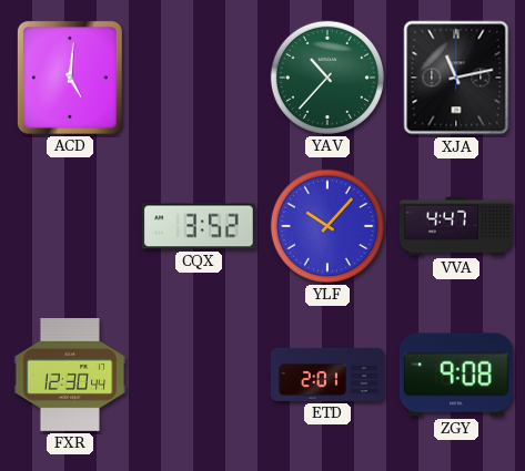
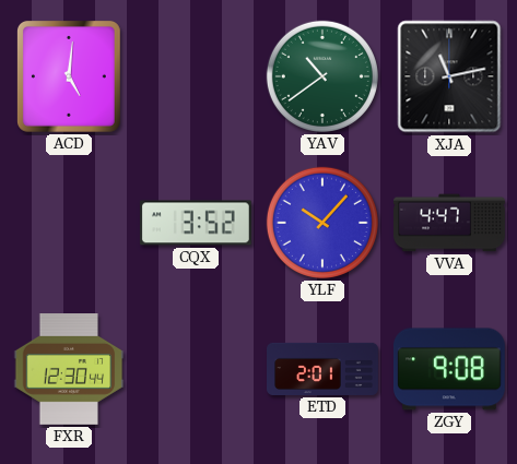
YAV: 10:37 -> 10:39 (322, 76)
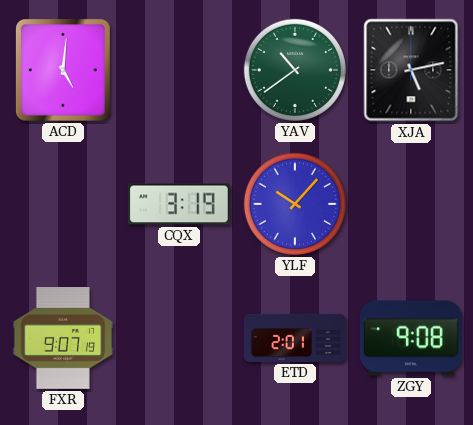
XJA: 11:13 -> 5:13 (411, 70)
CQX: 3:52 -> 3:19 (179, 204)
VVA: 4:47 -> none (450, 223)
FXR: 12:30 -> 9:07 (63, 339)
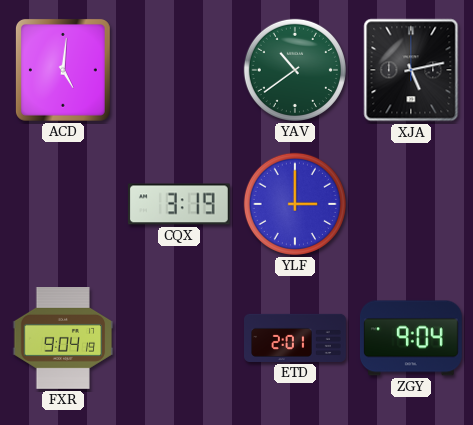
YLF: 10:07 -> 3:00 (295, 204)
FXR: 9:07 -> 9:04 (63, 339)
ZGY: 9:08 -> 9:04 (411, 338)
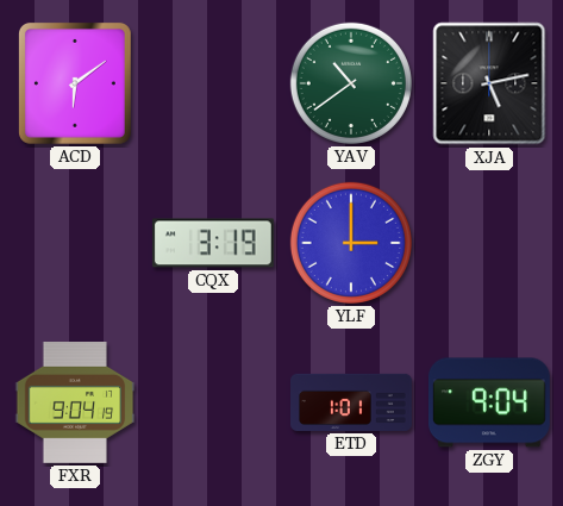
ACD: 5:01 -> 6:09 (75, 83)
ETD: 2:01 -> 1:01 (352, 402)
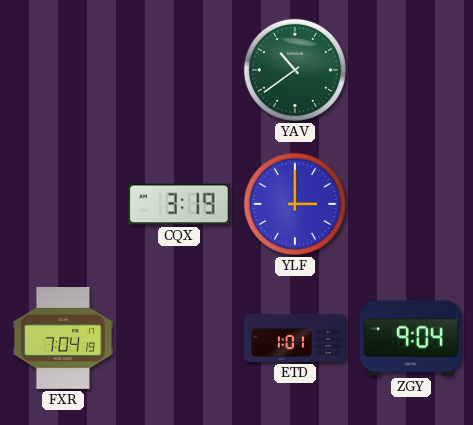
ACD: 6:09 -> none (75, 83)
XJA: 5:13 -> none (489, 83)
FXR: 9:04 -> 7:04 (63, 339)
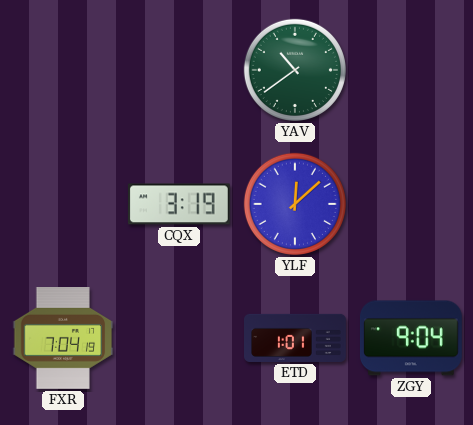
YLF: 3:00 -> 12:08 (295, 204)
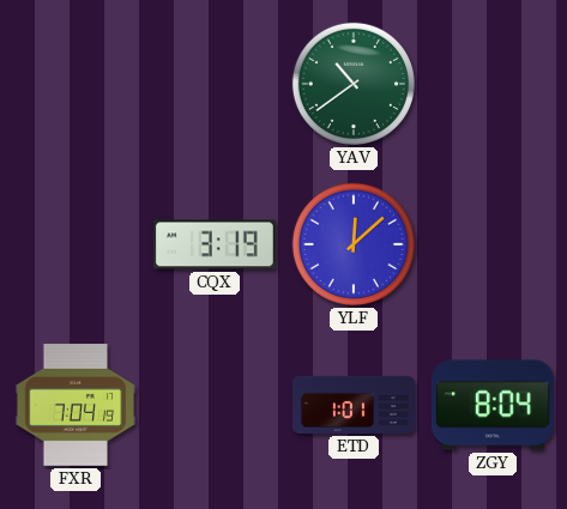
ZGY: 9:04 -> 8:04 (493, 405)
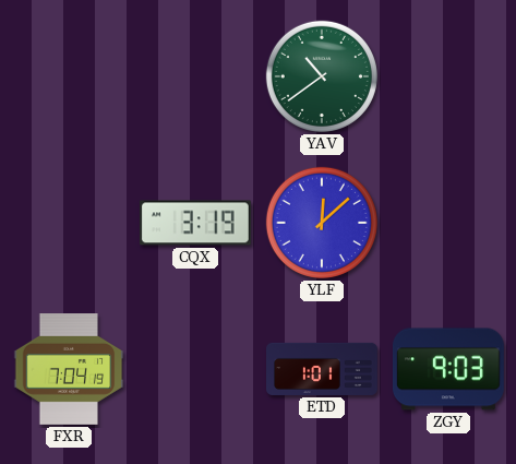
ZGY: 8:04 -> 9:03 (448, 369)
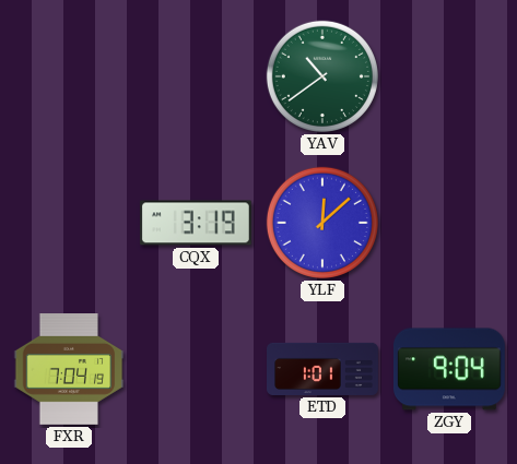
ZGY: 9:03 -> 9:04 (449, 369)
